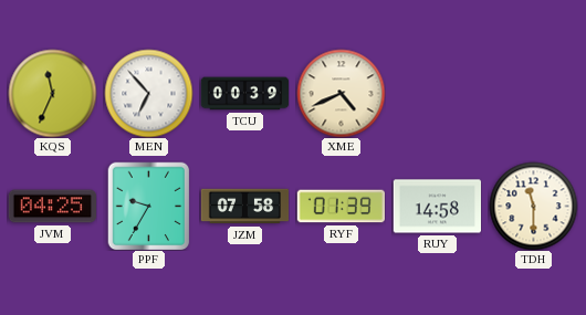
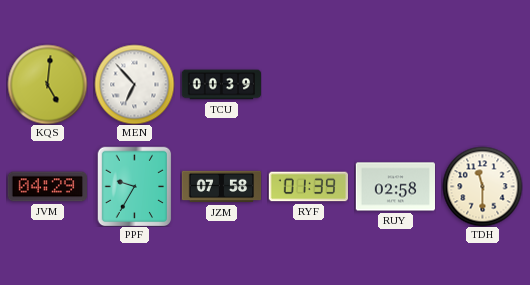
KQS: 11:34 -> 5:01 (47, 84)
XME: 4:41 -> none (341, 93)
JVM: 04:25 -> 04:29 (47, 187)
RUY: 14:58 -> 02:58 (395, 187)
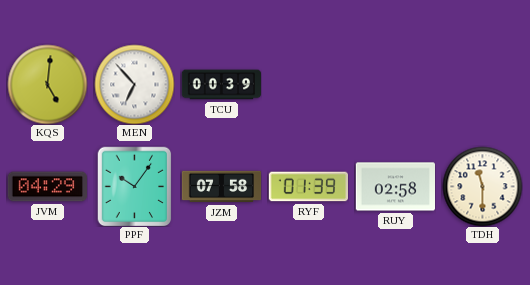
PPF: 9:35 -> 10:06 (135, 186)
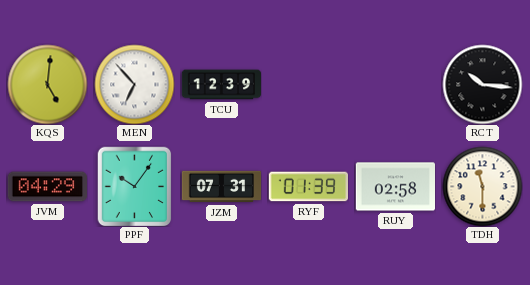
TCU: 00:39 -> 12:39 (221, 85)
RCT: none -> 10:16 (482, 84)
JZM: 07:58 -> 07:31 (221, 187)
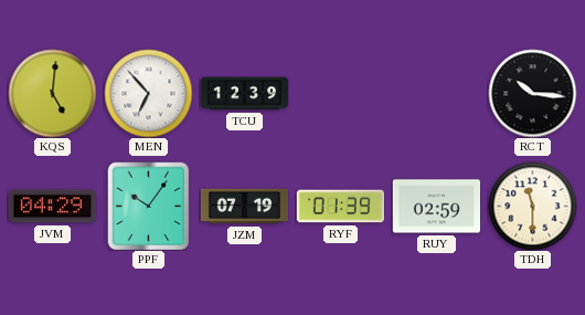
JZM: 07:31 -> 07:19 (244, 207)
RUY: 02:58 -> 02:59 (436, 207)
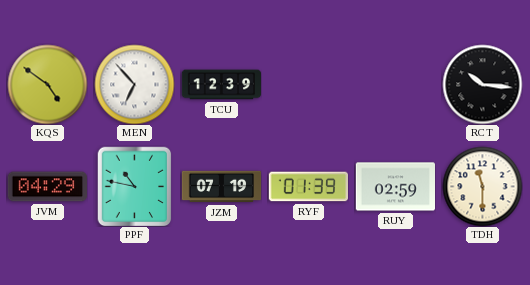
KQS: 5:01 -> 4:51 (47, 84)
PPF: 10:06 -> 10:47 (135, 186)
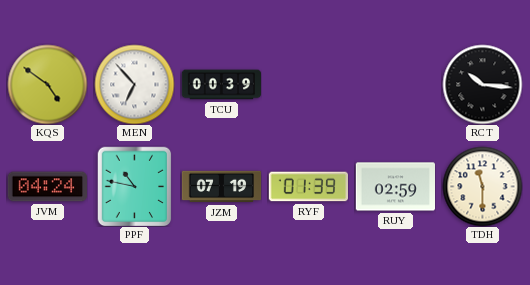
TCU: 12:39 -> 00:39 (221, 85)
JVM: 04:29 -> 04:24 (47, 187)
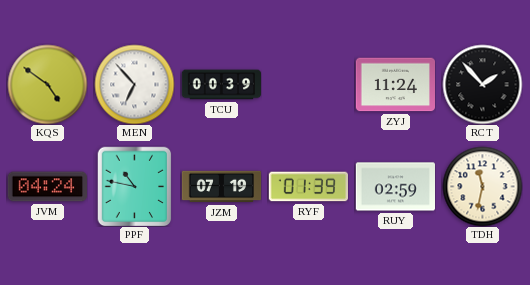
ZYJ: none -> 11:24 (395, 85)
RCT: 10:16 -> 1:53 (482, 84)
TDH: 11:30 -> 11:32 (482, 186)
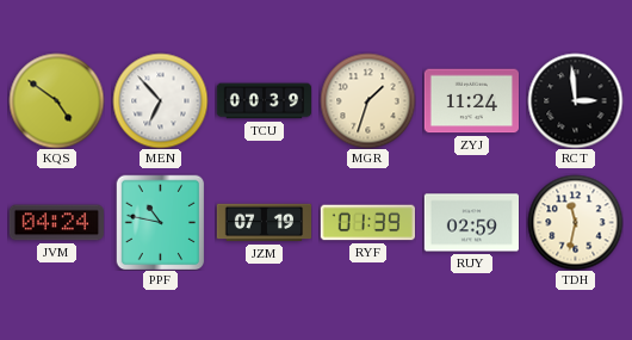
MGR: none -> 1:33 (367, 100)
RCT: 1:53 -> 2:59 (575, 100)
